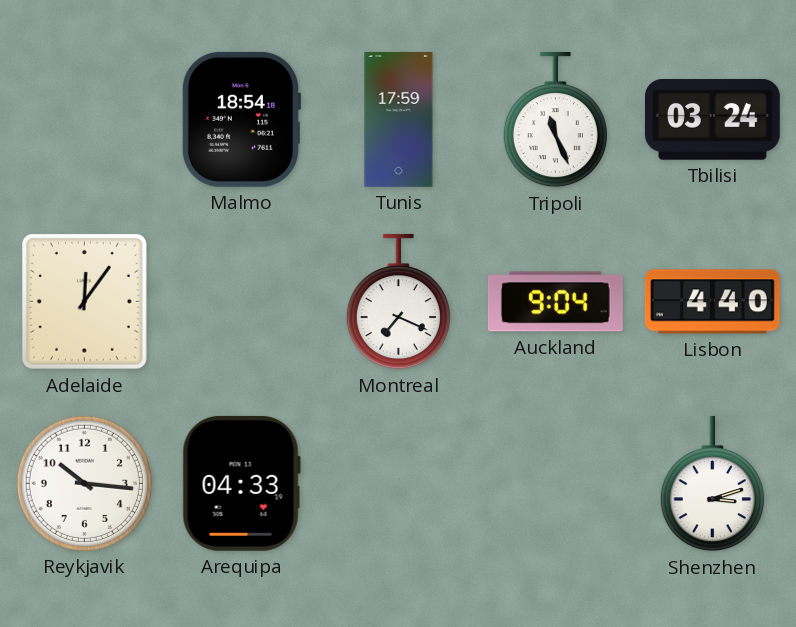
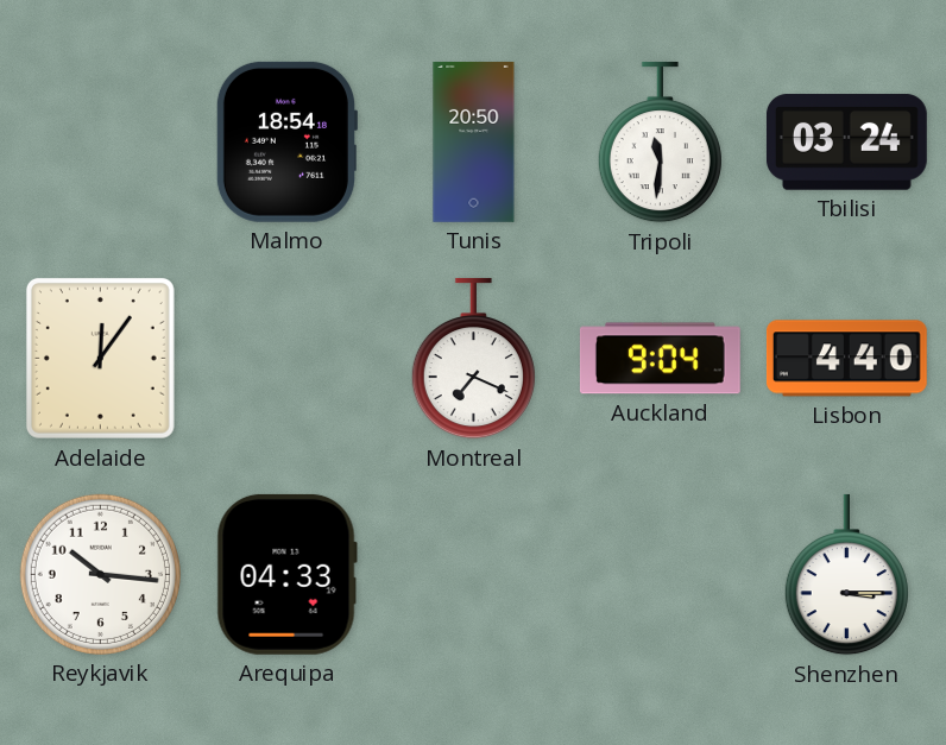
Tunis: 17:59 -> 20:50 (474, 143)
Tripoli: 11:26 -> 11:31 (660, 143)
Shenzhen: 3:12 -> 3:15 (846, 575)
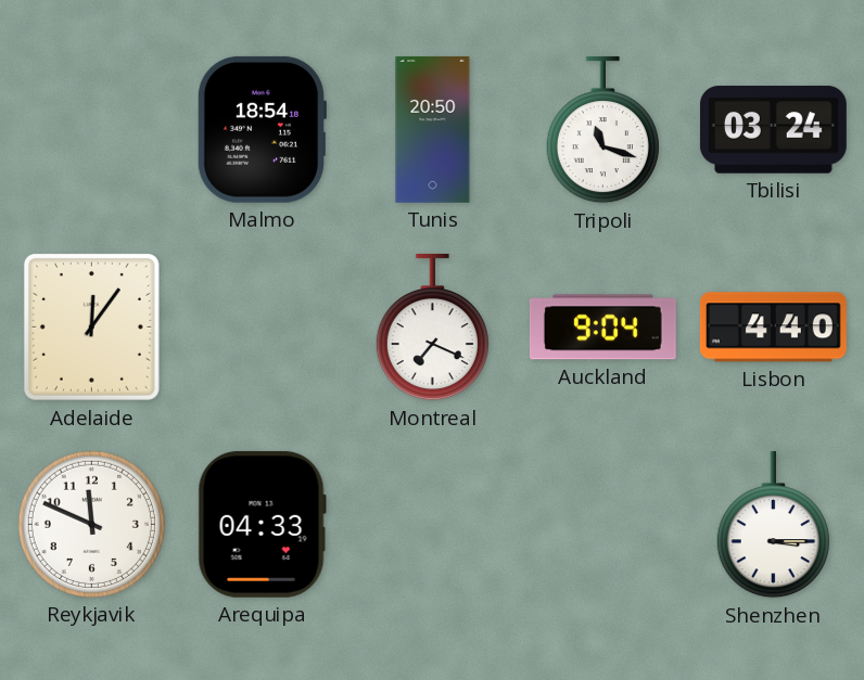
Tripoli: 11:31 -> 11:18 (602, 130)
Reykjavik: 10:16 -> 11:49 (91, 524)
